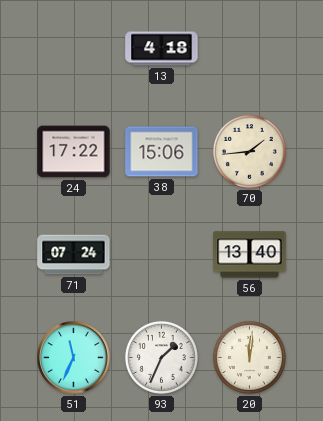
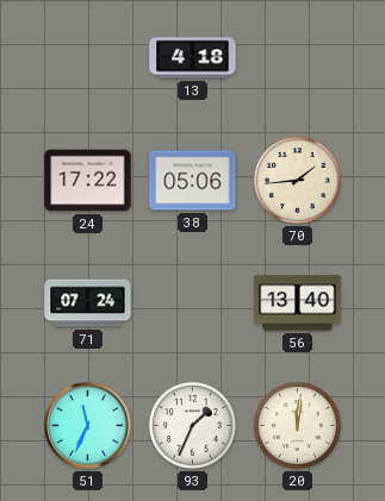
38: 15:06 -> 05:06 (193, 181)
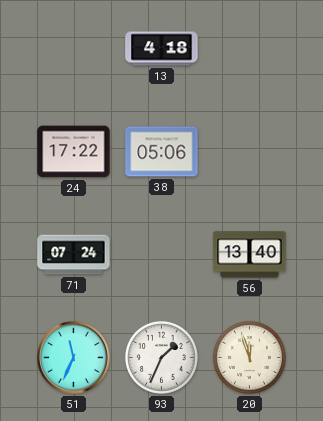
70: 1:44 -> none (297, 180)
20: 12:01 -> 11:57 (249, 357)
